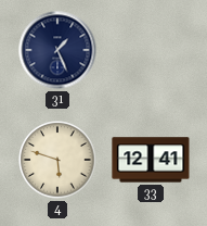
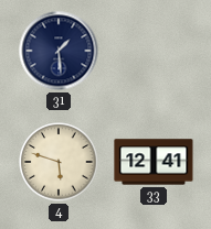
31: 1:26 -> 1:29 (59, 51)
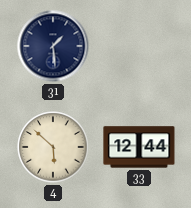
4: 5:48 -> 5:52 (53, 147)
33: 12:41 -> 12:44 (139, 147)
